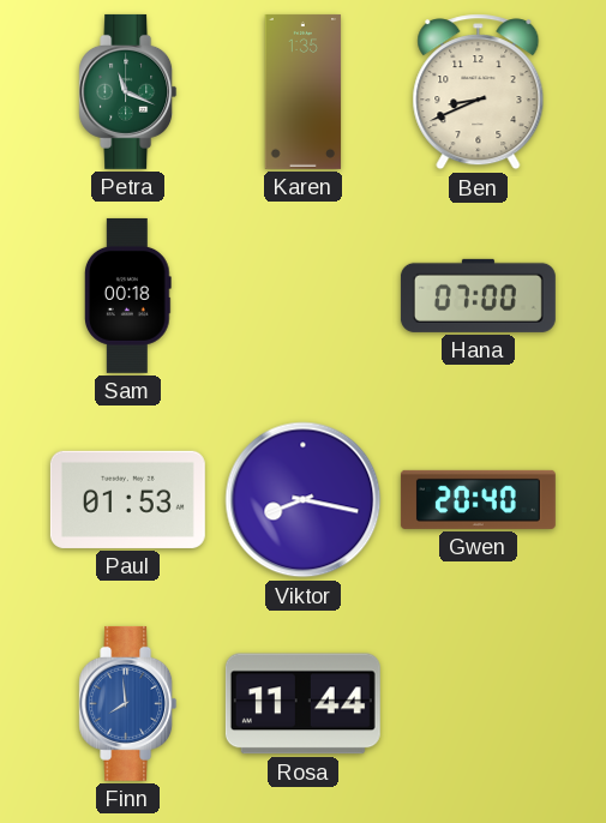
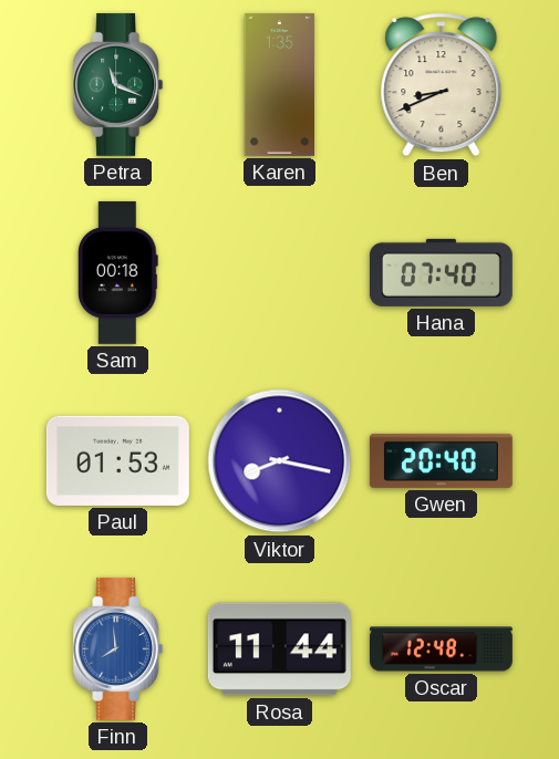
Hana: 07:00 -> 07:40 (441, 272)
Oscar: none -> 12:48 (441, 649)
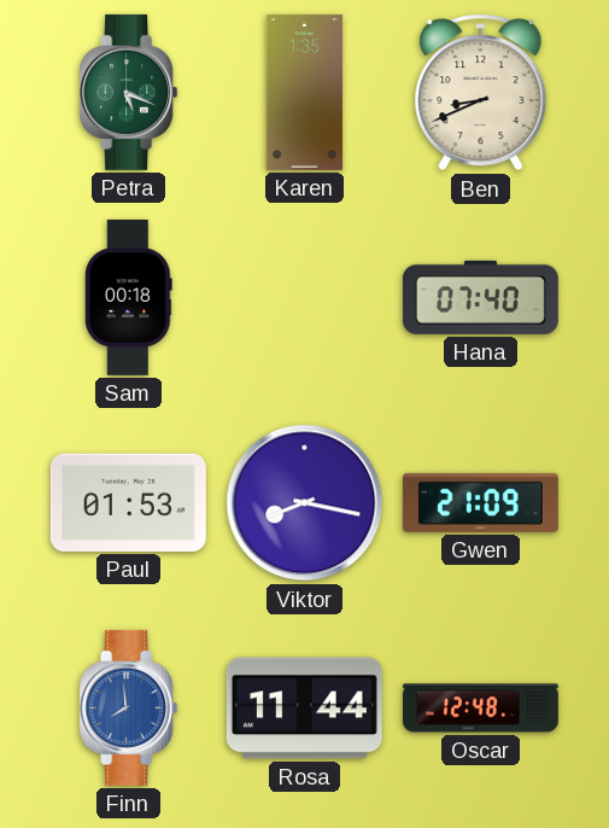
Petra: 11:19 -> 5:19 (129, 92)
Gwen: 20:40 -> 21:09 (480, 502)
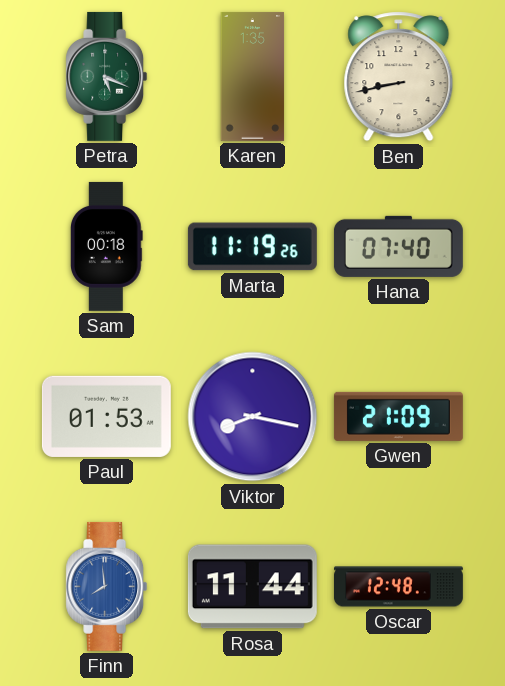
Ben: 8:41 -> 8:43 (399, 77)
Marta: none -> 11:19 (252, 247)
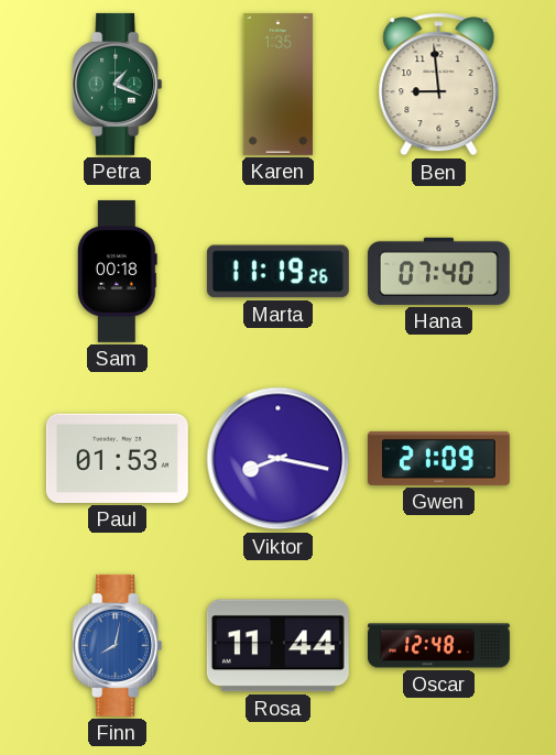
Petra: 5:19 -> 1:19 (118, 84)
Ben: 8:43 -> 8:59 (439, 85)
Finn: 7:59 -> 8:02 (118, 645)
